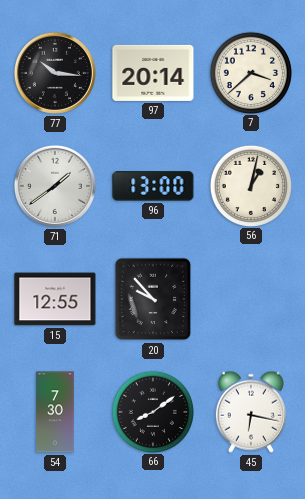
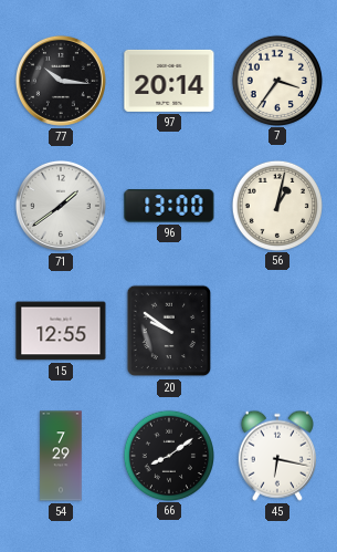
7: 3:38 -> 3:36 (276, 80)
20: 9:53 -> 9:51 (169, 331)
54: 7:30 -> 7:29 (61, 456)
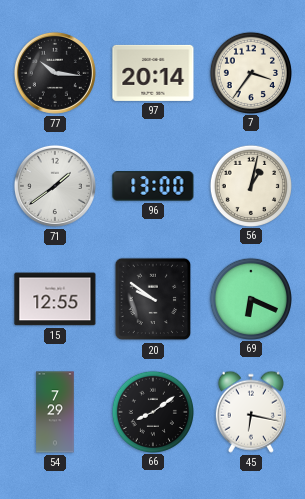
69: none -> 6:19 (250, 298)
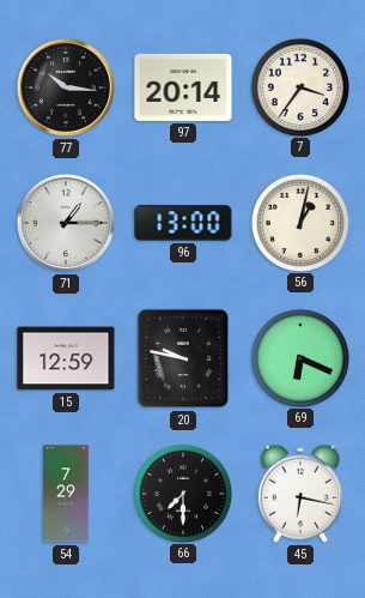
71: 1:39 -> 1:15 (66, 223)
15: 12:55 -> 12:59 (66, 358)
20: 9:51 -> 9:47 (183, 358)
66: 8:09 -> 7:30 (182, 493)
